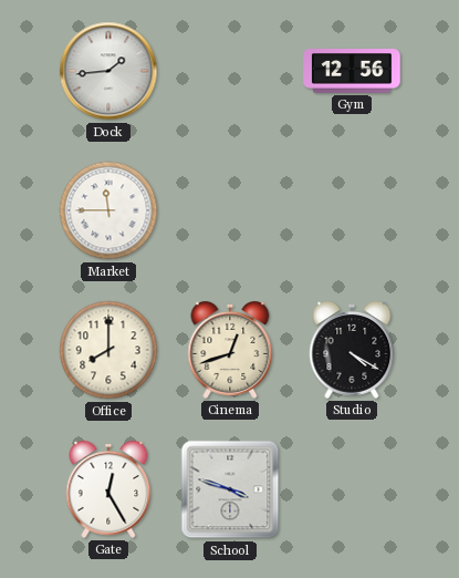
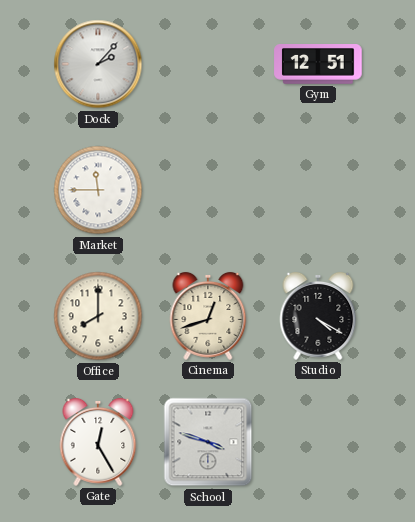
Dock: 1:44 -> 2:07 (98, 64)
Gym: 12:56 -> 12:51 (318, 64)
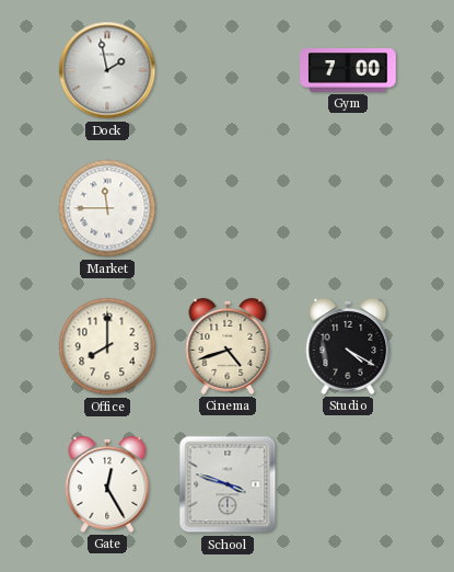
Dock: 2:07 -> 1:58 (107, 70)
Gym: 12:51 -> 7:00 (348, 70)
Cinema: 12:42 -> 4:42 (228, 346)
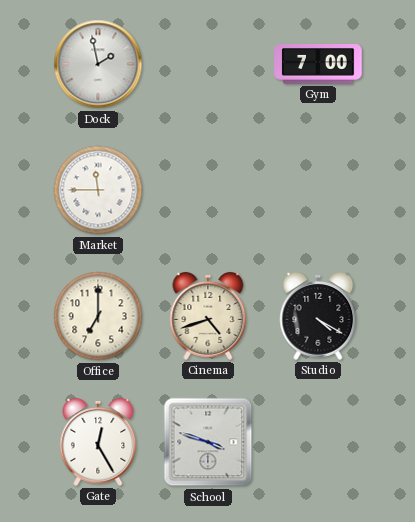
Office: 8:00 -> 7:00 (98, 316)
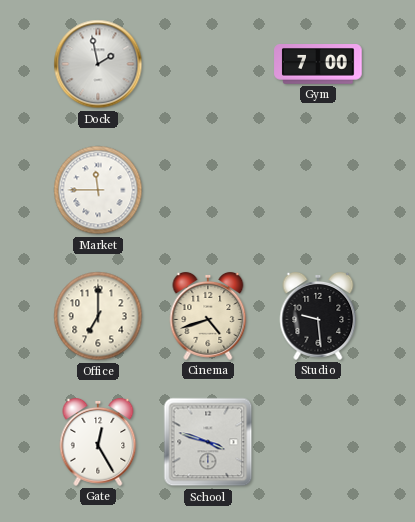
Studio: 4:20 -> 9:29 (318, 316)
